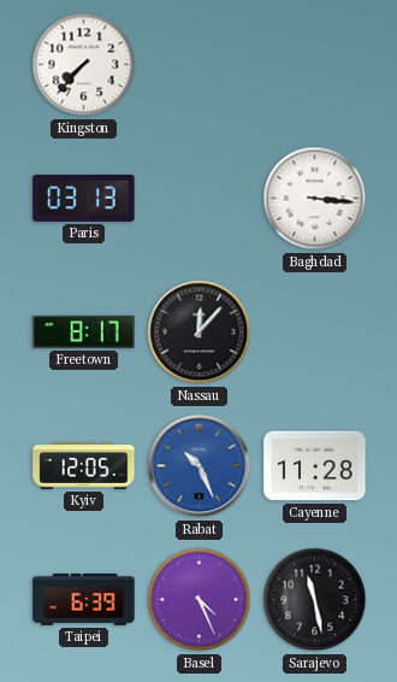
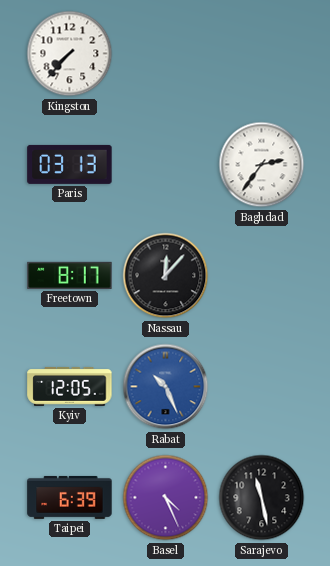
Baghdad: 3:16 -> 2:36 (262, 165)
Cayenne: 11:28 -> none (315, 466)
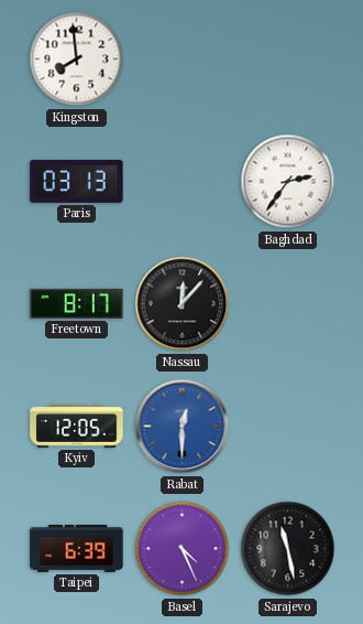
Kingston: 7:37 -> 7:59 (77, 60)
Rabat: 10:26 -> 12:30 (183, 427)
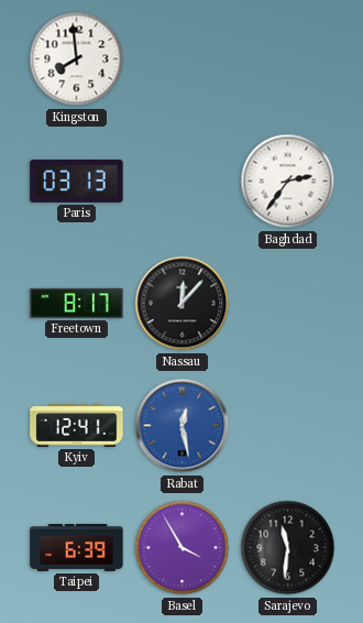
Kyiv: 12:05 -> 12:41 (77, 425)
Rabat: 12:30 -> 12:28 (183, 426)
Basel: 4:26 -> 3:55 (183, 548)
Sarajevo: 11:28 -> 11:31 (288, 548)
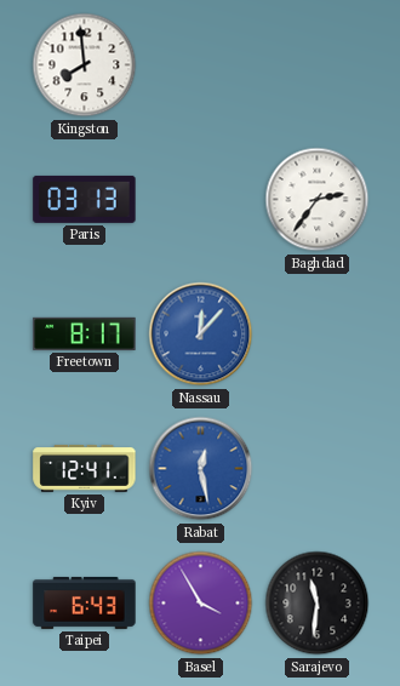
Nassau dial: black -> blue (201, 335)
Taipei: 6:39 -> 6:43 (85, 602)
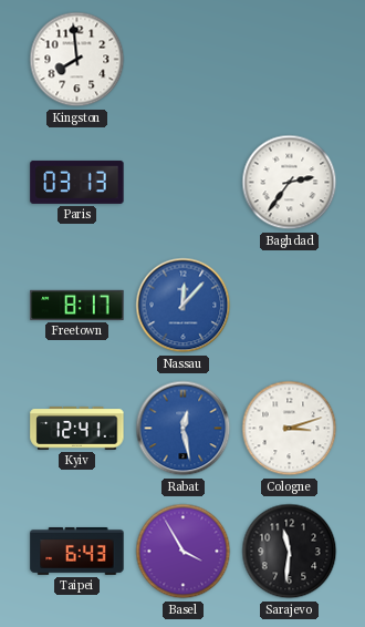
Cologne: none -> 3:12 (290, 429)
